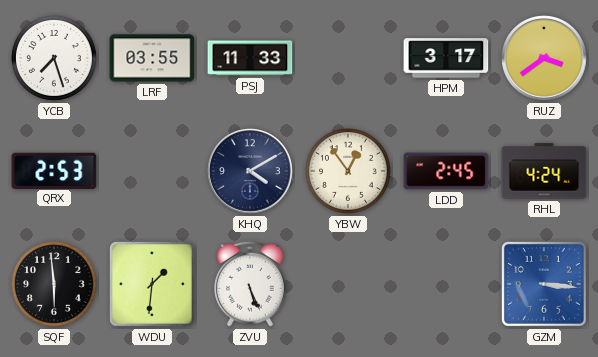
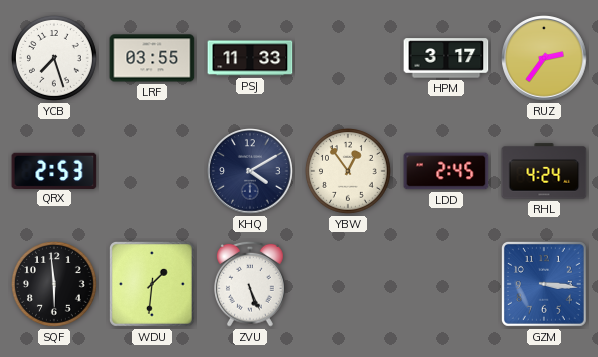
RUZ: 3:39 -> 2:36 (544, 58)
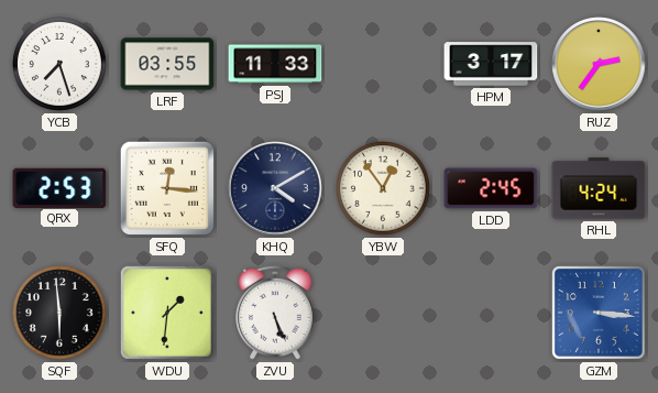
SFQ: none -> 12:16 (167, 188)
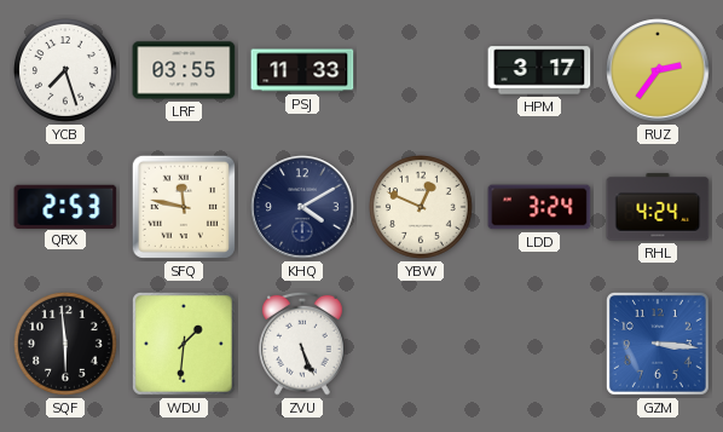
SFQ: 12:16 -> 11:47 (184, 207)
YBW: 12:54 -> 12:49 (422, 208)
LDD: 2:45 -> 3:24 (539, 207)
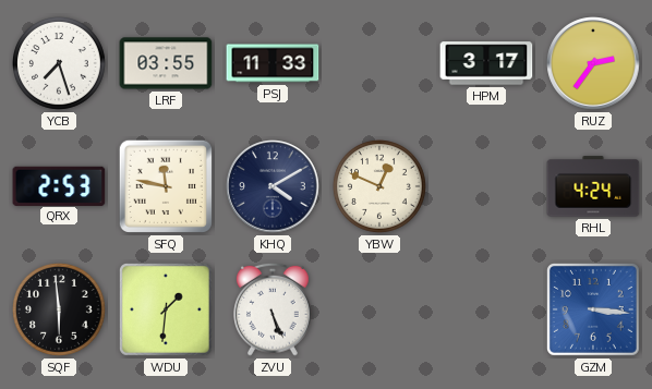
LDD: 3:24 -> none (539, 207)
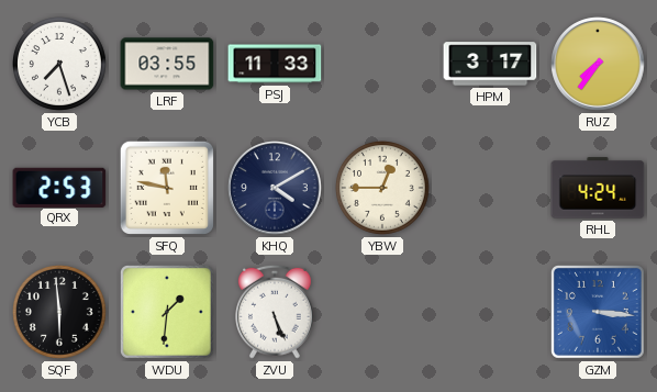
RUZ: 2:36 -> 7:36 (598, 64)
YBW: 12:49 -> 12:45 (383, 189)
